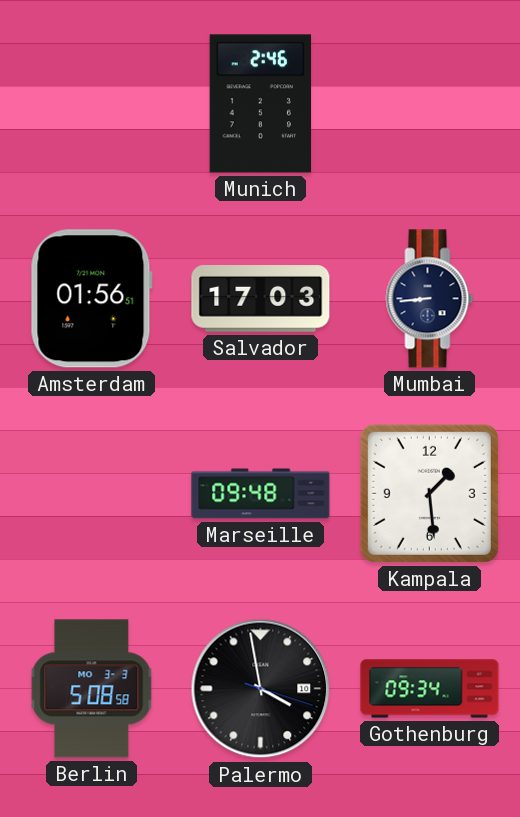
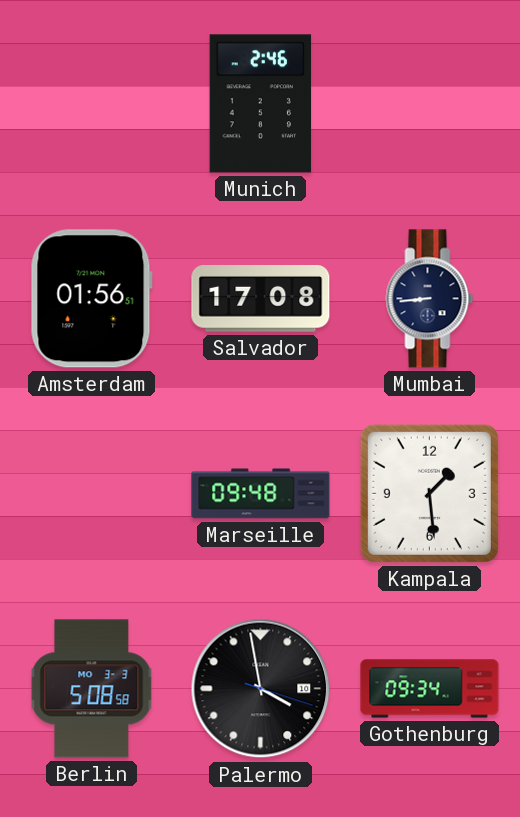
Salvador: 17:03 -> 17:08 (261, 299)
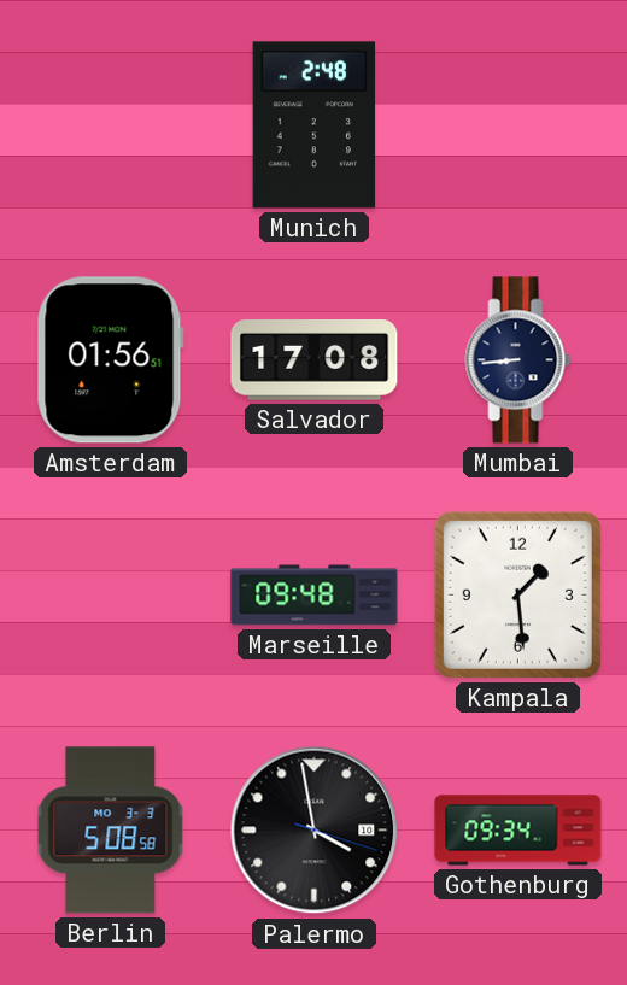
Munich: 2:46 -> 2:48 (315, 125)
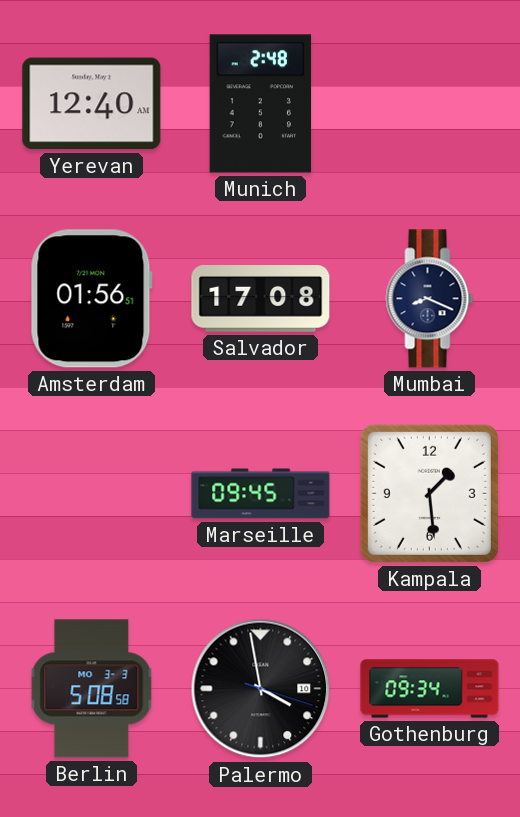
Yerevan: none -> 12:40 (92, 104)
Mumbai: 8:44 -> 8:19 (430, 299)
Marseille: 09:48 -> 09:45 (261, 494)
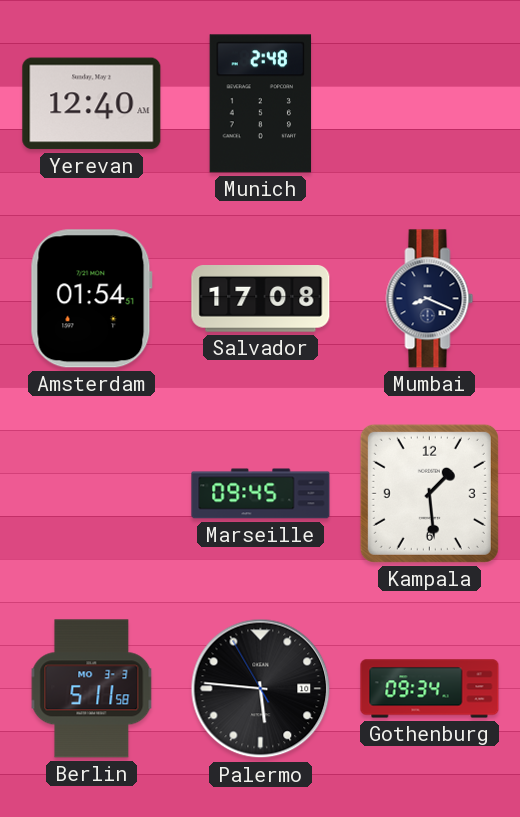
Amsterdam: 01:56 -> 01:54 (91, 299)
Berlin: 5:08 -> 5:11 (92, 689)
Palermo: 3:58 -> 5:45 (261, 689)
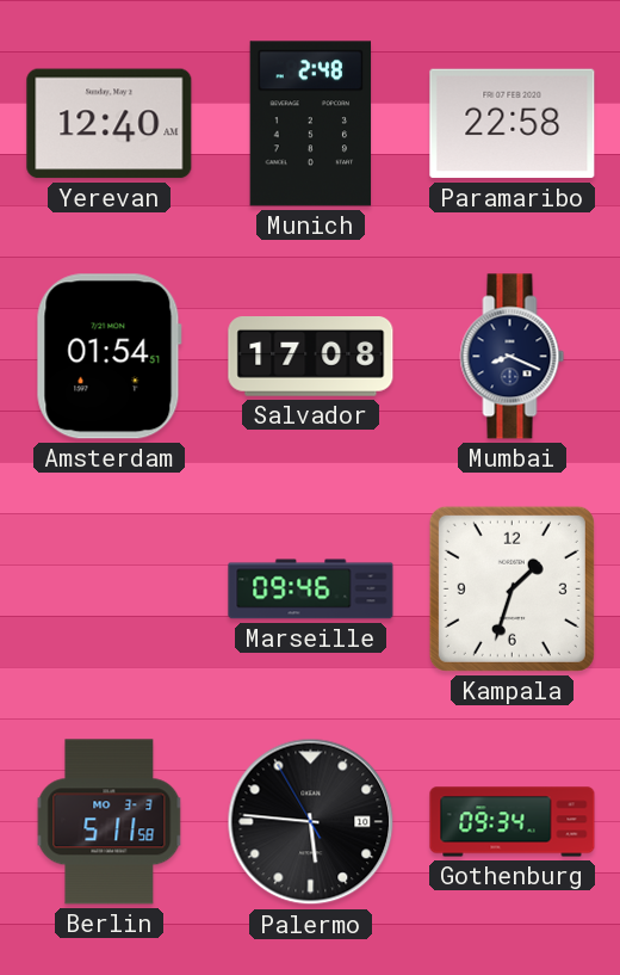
Paramaribo: none -> 22:58 (513, 124)
Marseille: 09:45 -> 09:46 (311, 590)
Kampala: 1:29 -> 1:33 (511, 588)
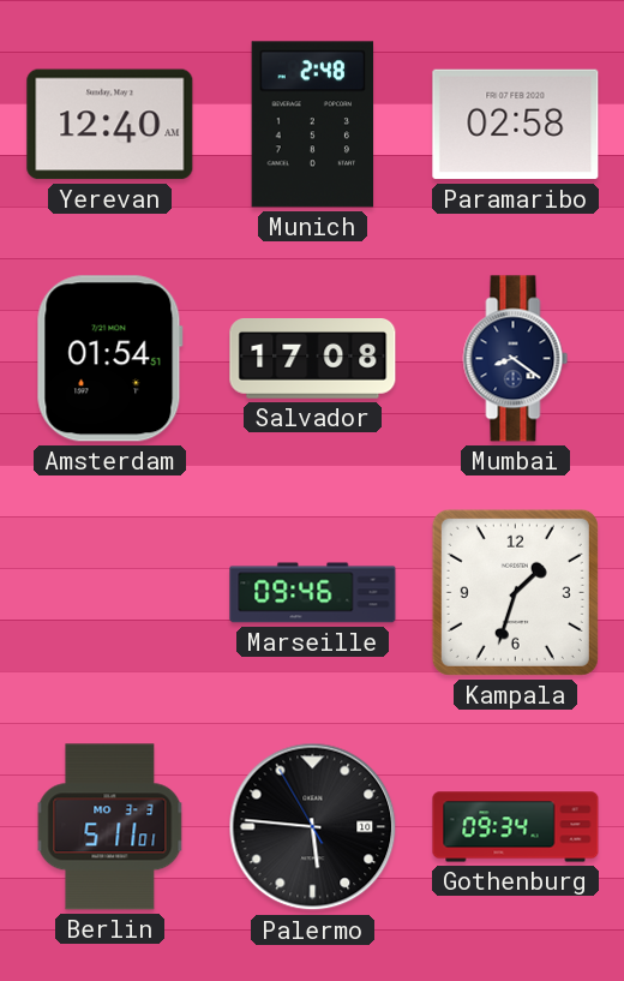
Paramaribo: 22:58 -> 02:58 (516, 125)
Mumbai: 8:19 -> 8:21 (516, 359)
Berlin: 5:11:58 -> 5:11:01 (110, 827)
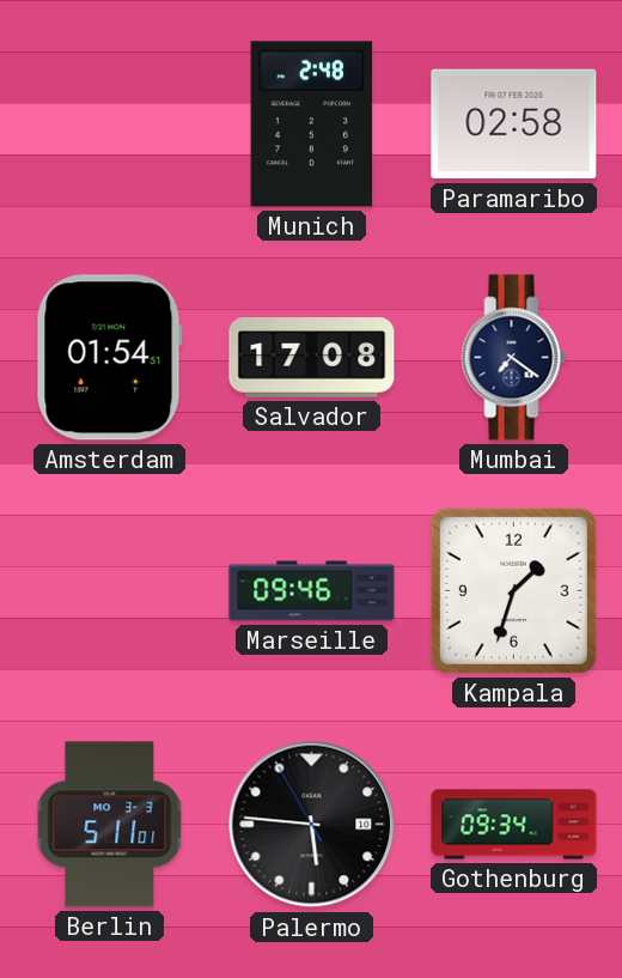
Yerevan: 12:40 -> none (110, 125)
Mumbai: 8:21 -> 7:21 (514, 358)
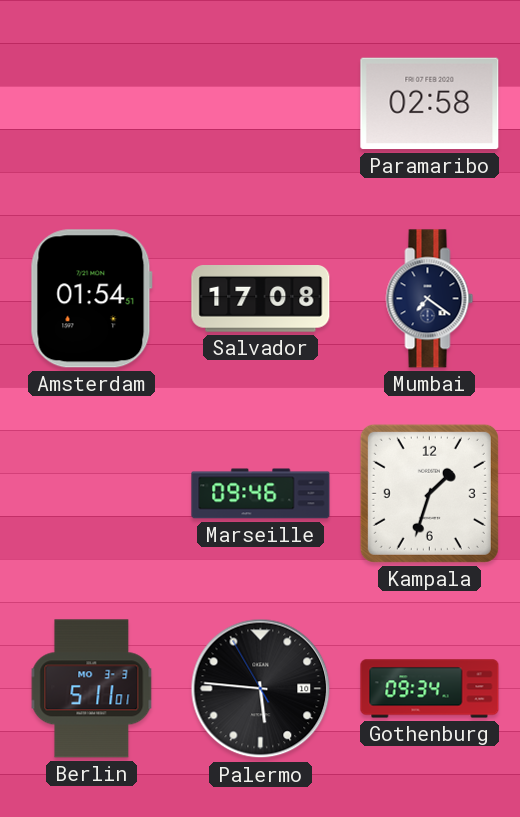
Munich: 2:48 -> none (312, 124)
